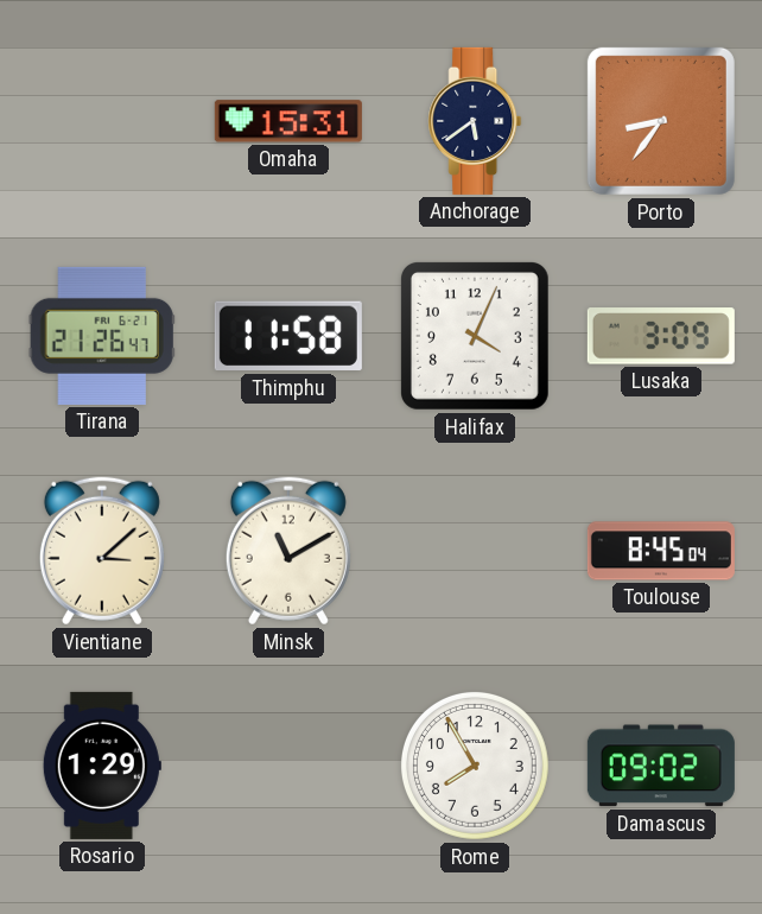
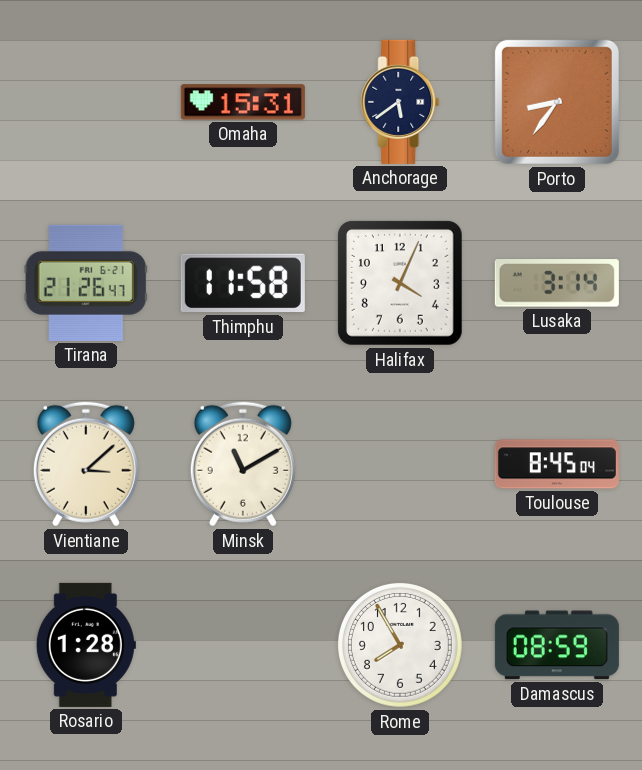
Lusaka: 3:09 -> 3:14 (557, 283)
Rosario: 1:29 -> 1:28 (86, 645)
Damascus: 09:02 -> 08:59 (557, 645)
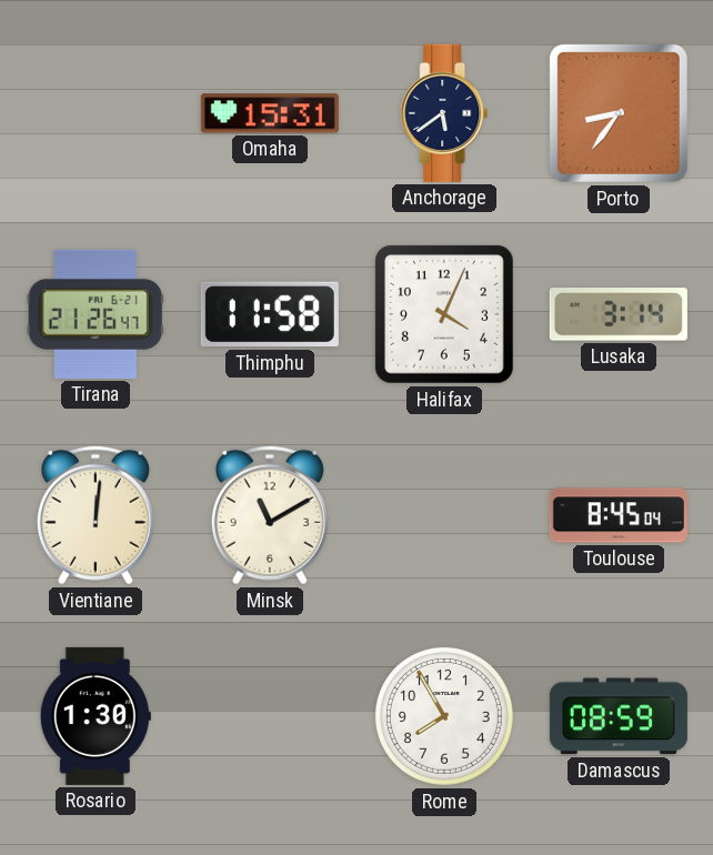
Vientiane: 3:08 -> 12:01 (96, 515)
Rosario: 1:28 -> 1:30 (96, 716)
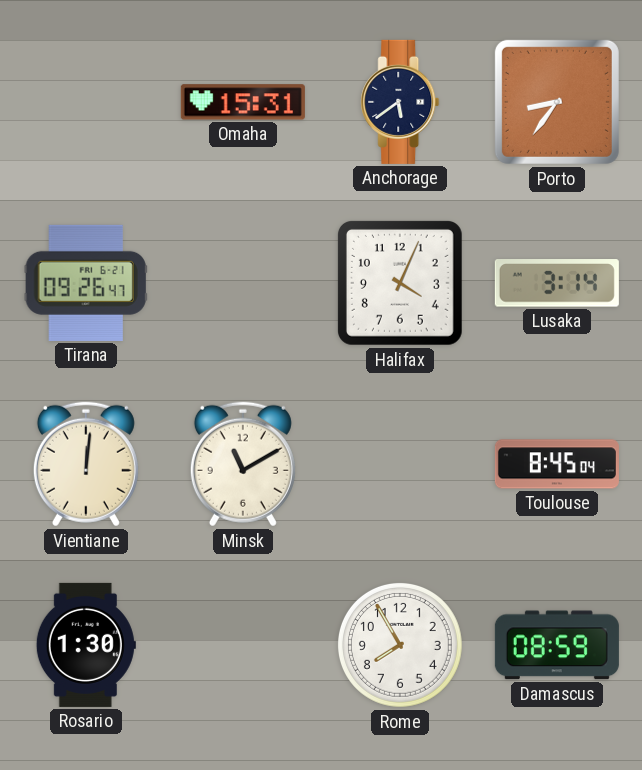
Tirana: 21:26 -> 09:26 (86, 283)
Thimphu: 11:58 -> none (270, 314)
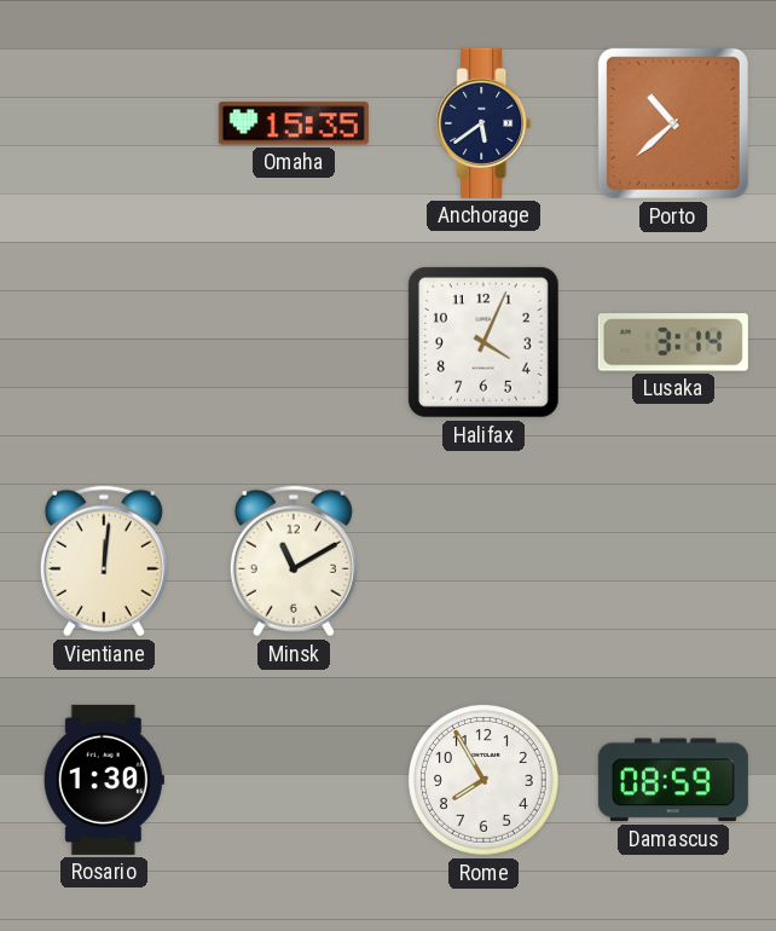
Omaha: 15:31 -> 15:35 (294, 123)
Porto: 8:36 -> 10:38 (673, 123)
Tirana: 09:26 -> none (86, 283)
Toulouse: 8:45 -> none (557, 464)
